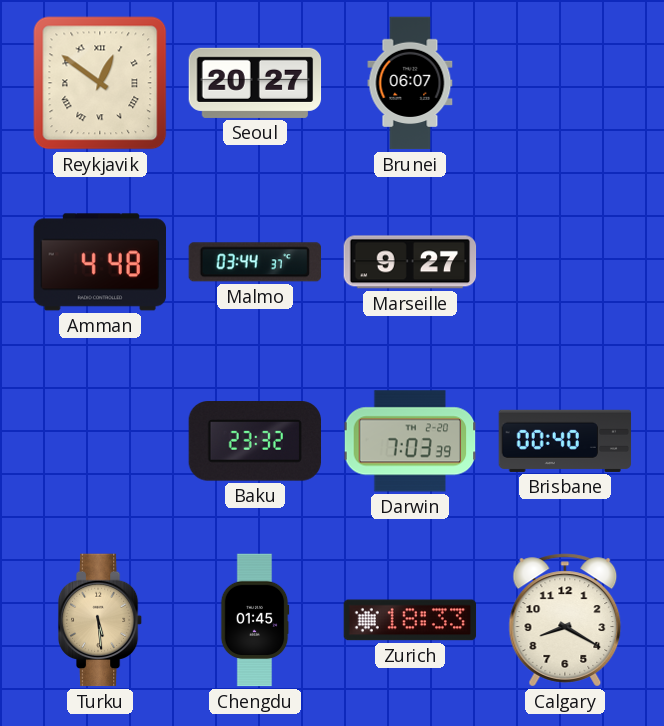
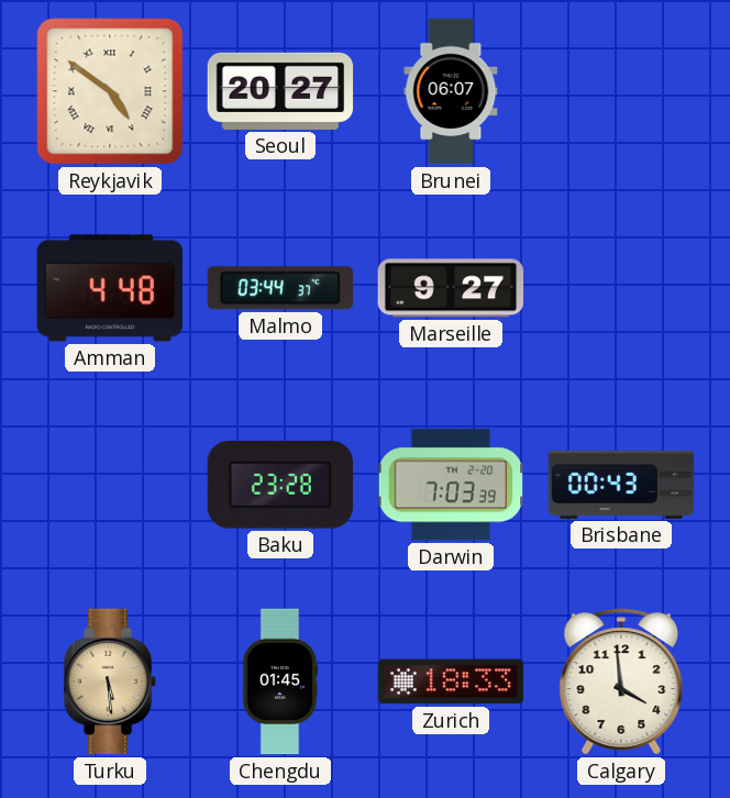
Reykjavik: 12:51 -> 4:51 (110, 91)
Baku: 23:32 -> 23:28 (279, 486)
Brisbane: 00:40 -> 00:43 (621, 485)
Calgary: 8:20 -> 3:59 (621, 681)
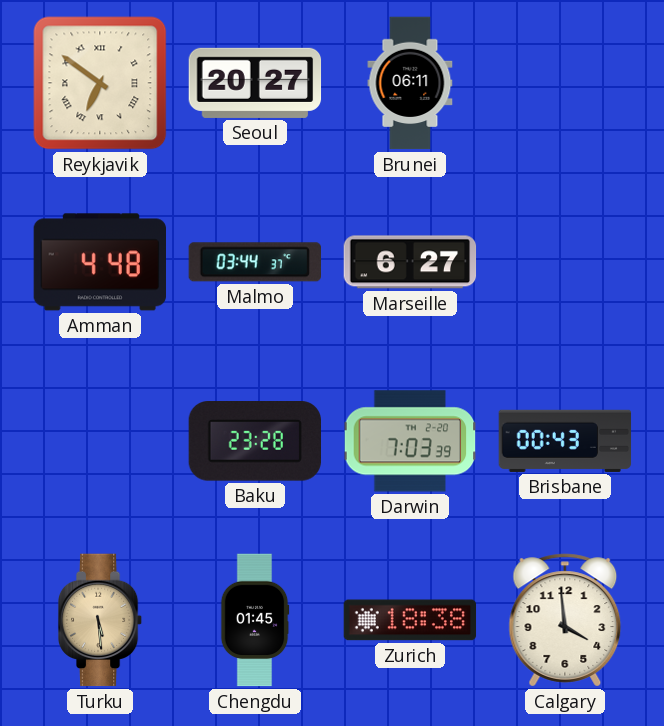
Reykjavik: 4:51 -> 6:51 (100, 83)
Brunei: 06:07 -> 06:11 (410, 83)
Marseille: 9:27 -> 6:27 (410, 262)
Zurich: 18:33 -> 18:38 (410, 620)
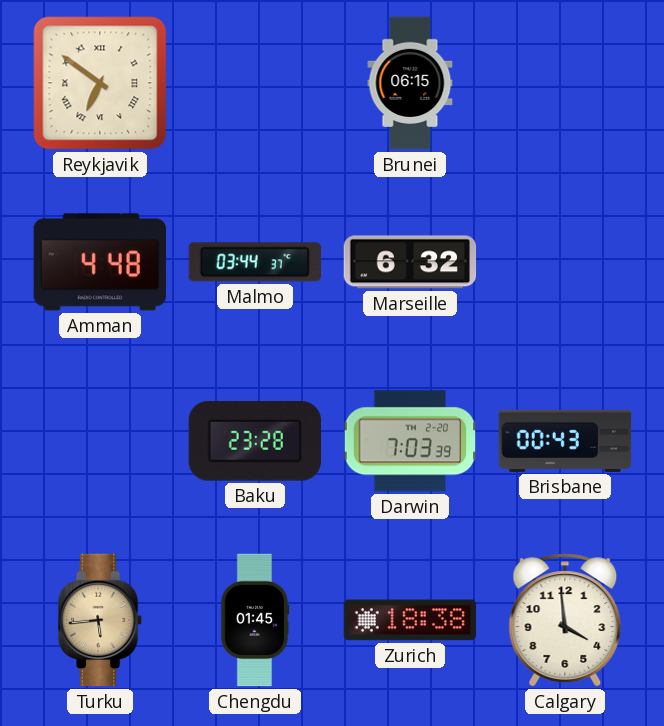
Seoul: 20:27 -> none (255, 83)
Brunei: 06:11 -> 06:15 (410, 83)
Marseille: 6:27 -> 6:32 (410, 262)
Turku: 5:29 -> 5:44 (100, 620)
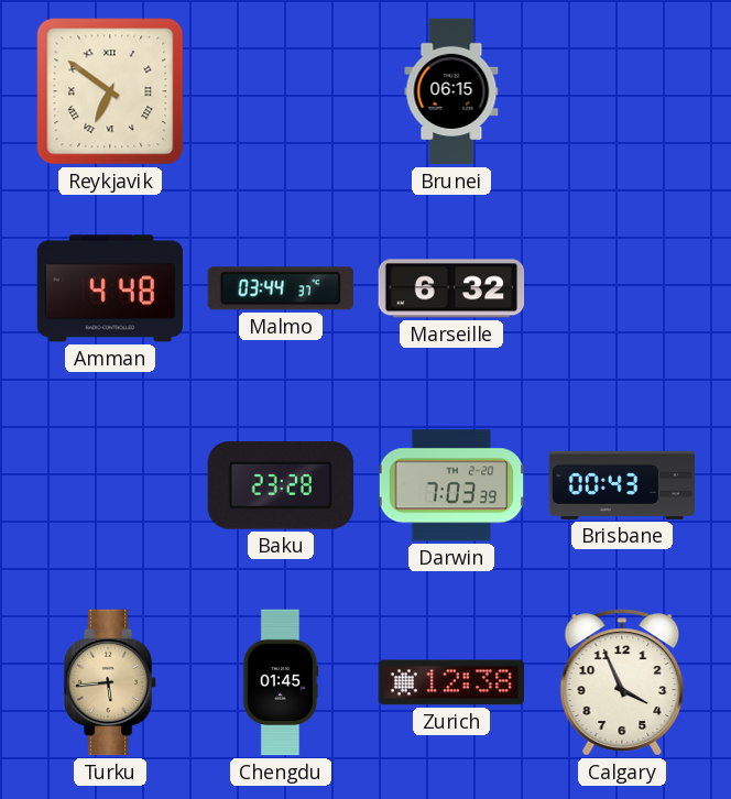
Zurich: 18:38 -> 12:38 (451, 682)
Calgary: 3:59 -> 3:56 (622, 682)
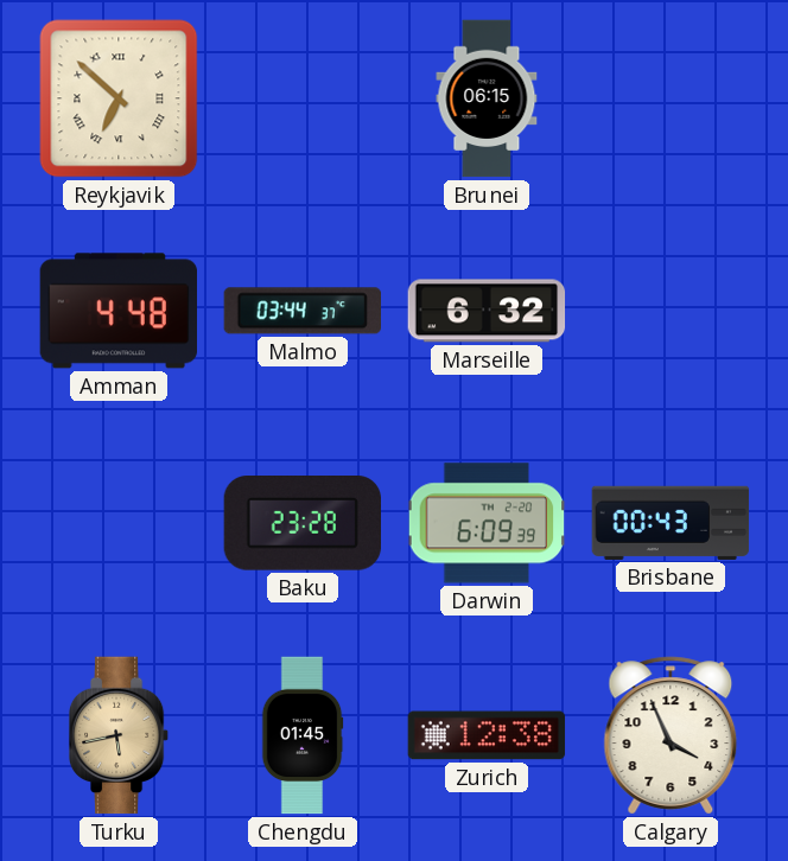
Reykjavik: 6:51 -> 6:52 (119, 98)
Darwin: 7:03 -> 6:09 (487, 523)
Turku: 5:44 -> 5:43 (119, 735)
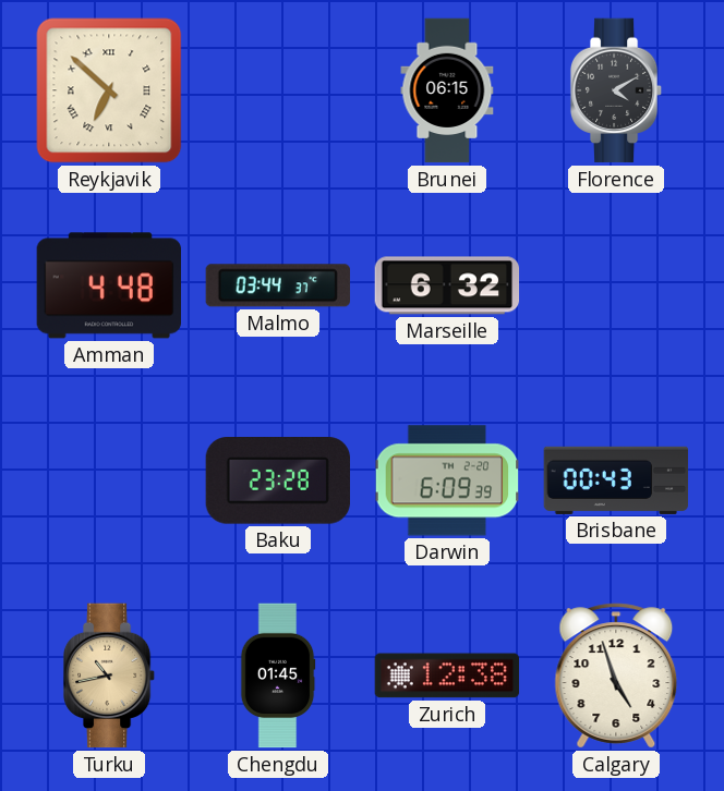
Florence: none -> 4:10 (616, 90)
Turku: 5:43 -> 10:43 (109, 676)
Calgary: 3:56 -> 4:57 (616, 676)
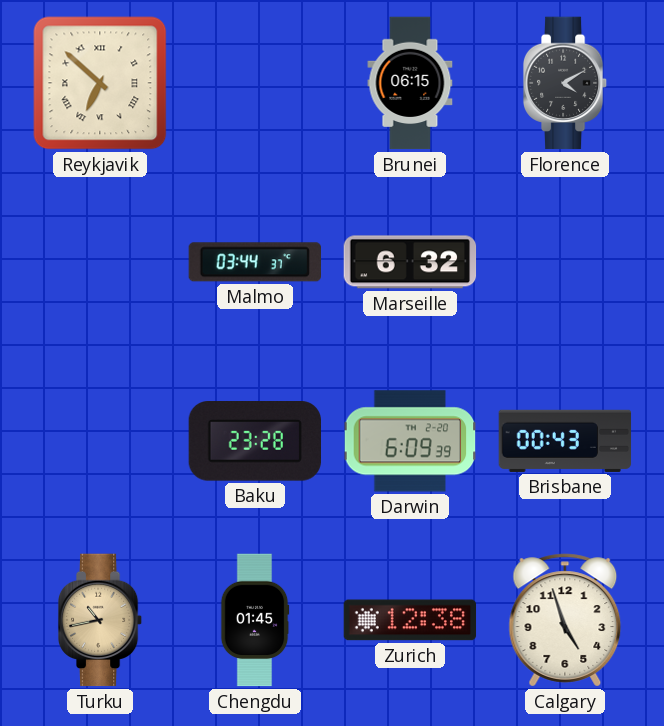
Amman: 4:48 -> none (108, 285)
